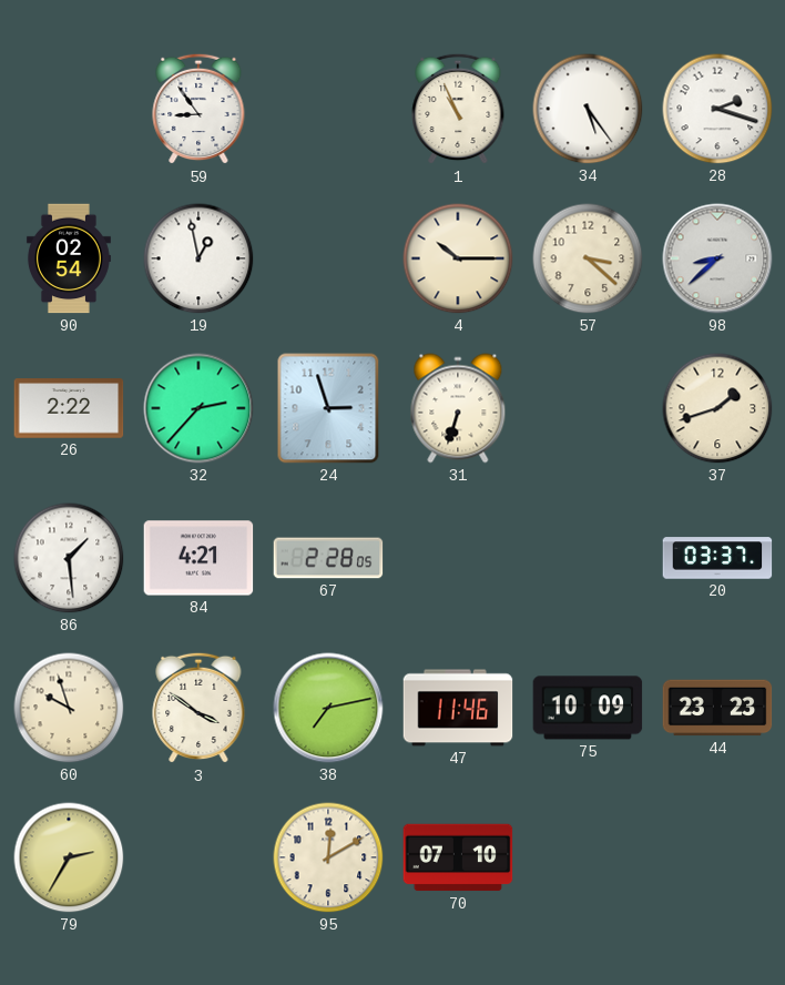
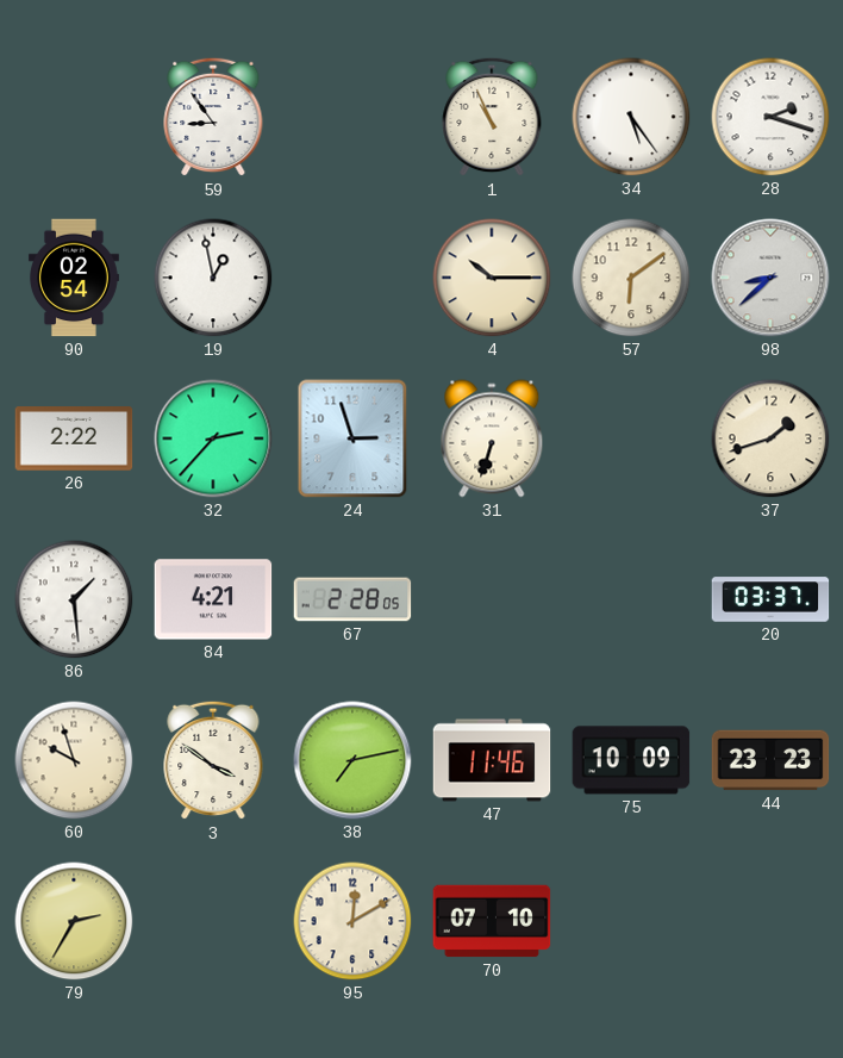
57: 3:22 -> 6:09 (631, 278)
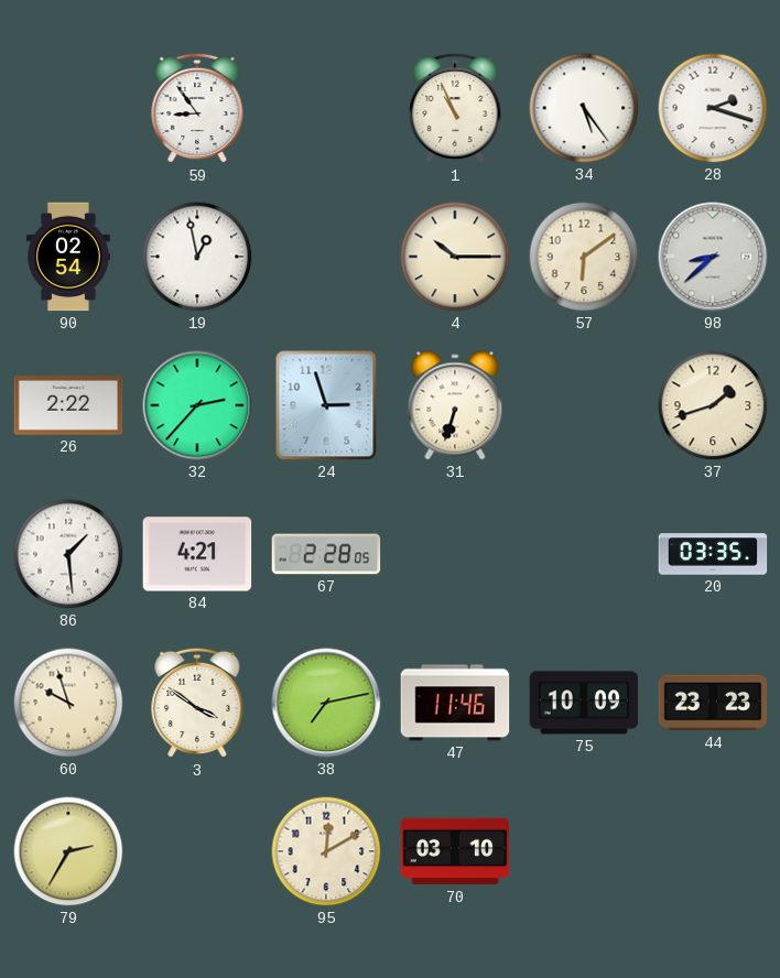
20: 03:37 -> 03:35 (713, 554)
70: 07:10 -> 03:10 (455, 851)
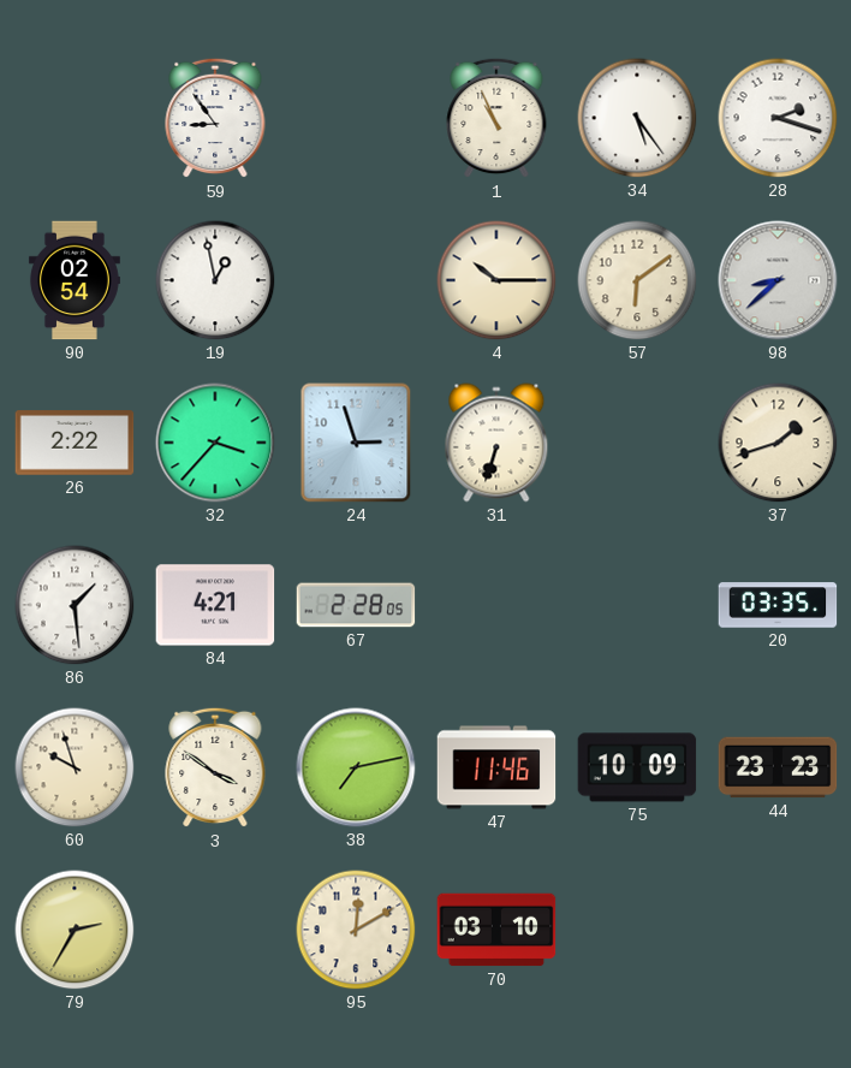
32: 2:37 -> 3:37 (215, 443)
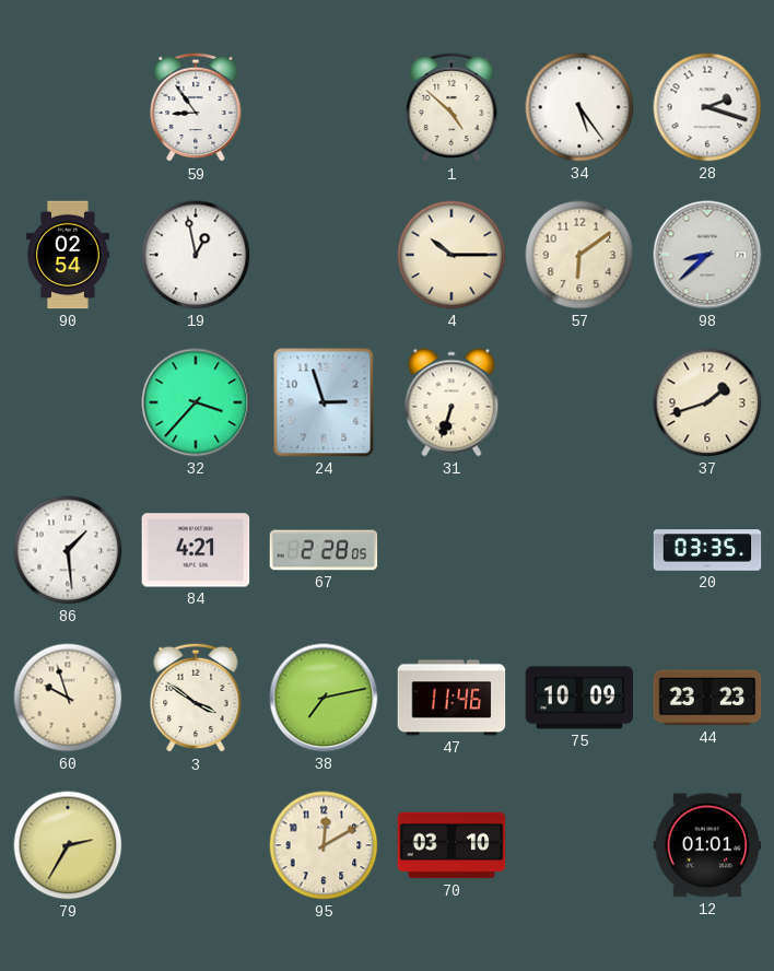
1: 10:56 -> 4:52 (451, 107)
26: 2:22 -> none (75, 443)
12: none -> 01:01 (707, 845)
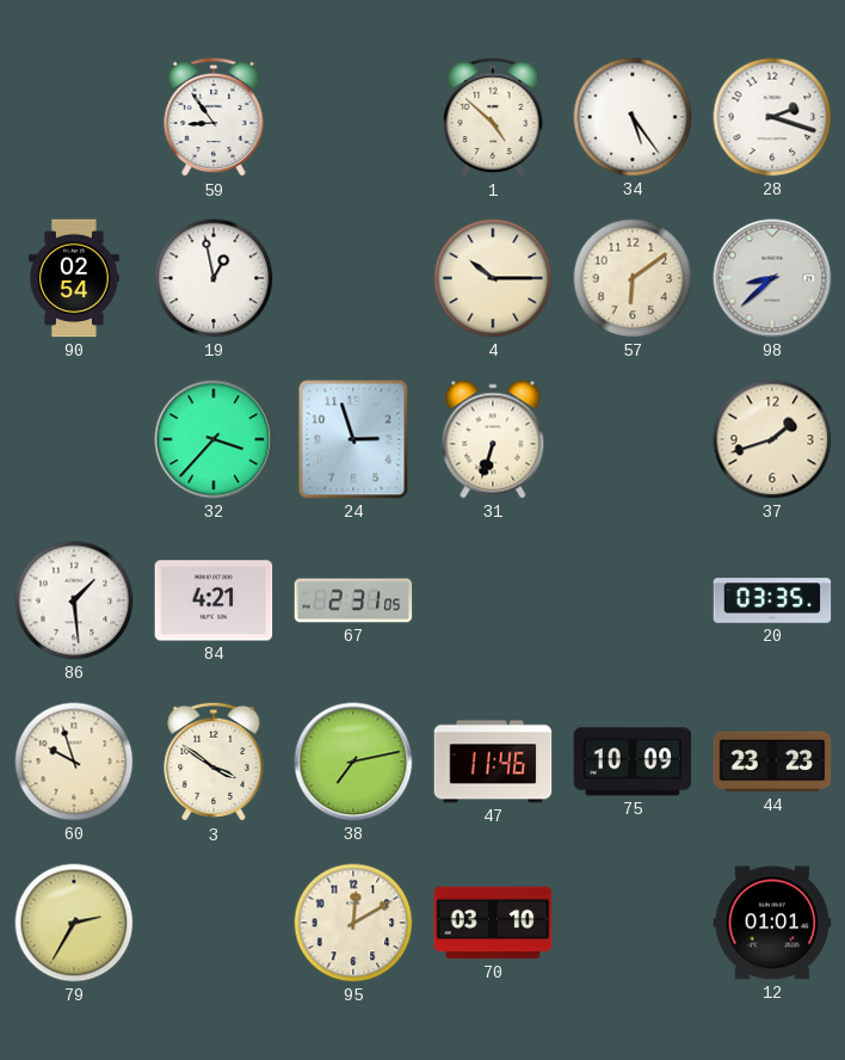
67: 2:28 -> 2:31 (353, 600)
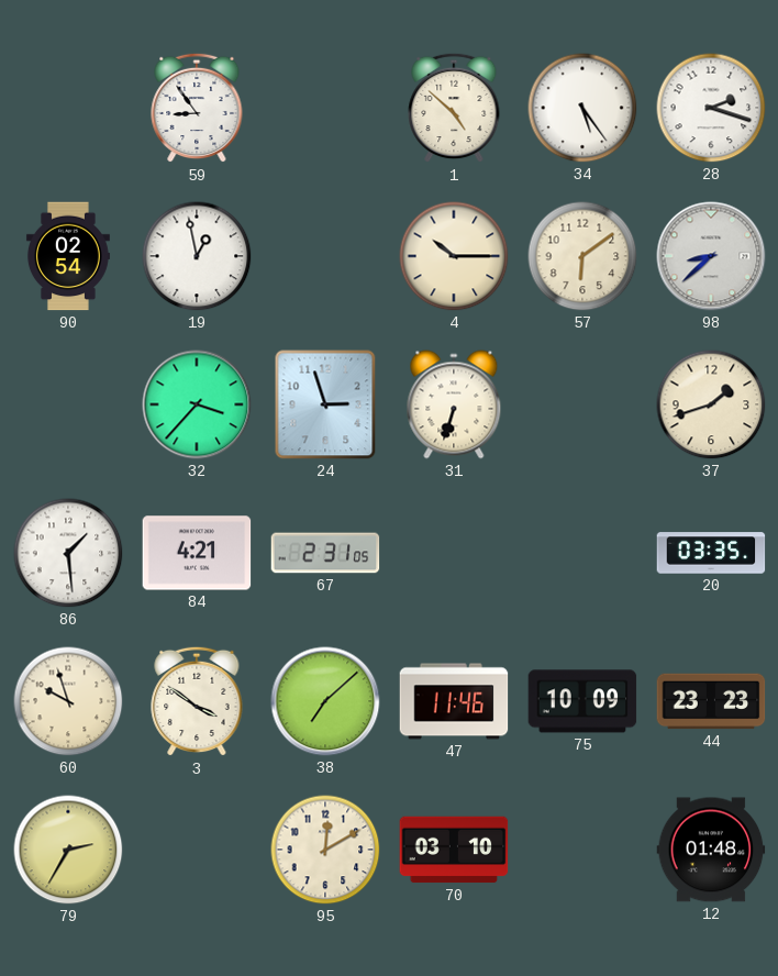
38: 7:13 -> 7:08 (325, 701)
12: 01:01 -> 01:48 (711, 850)
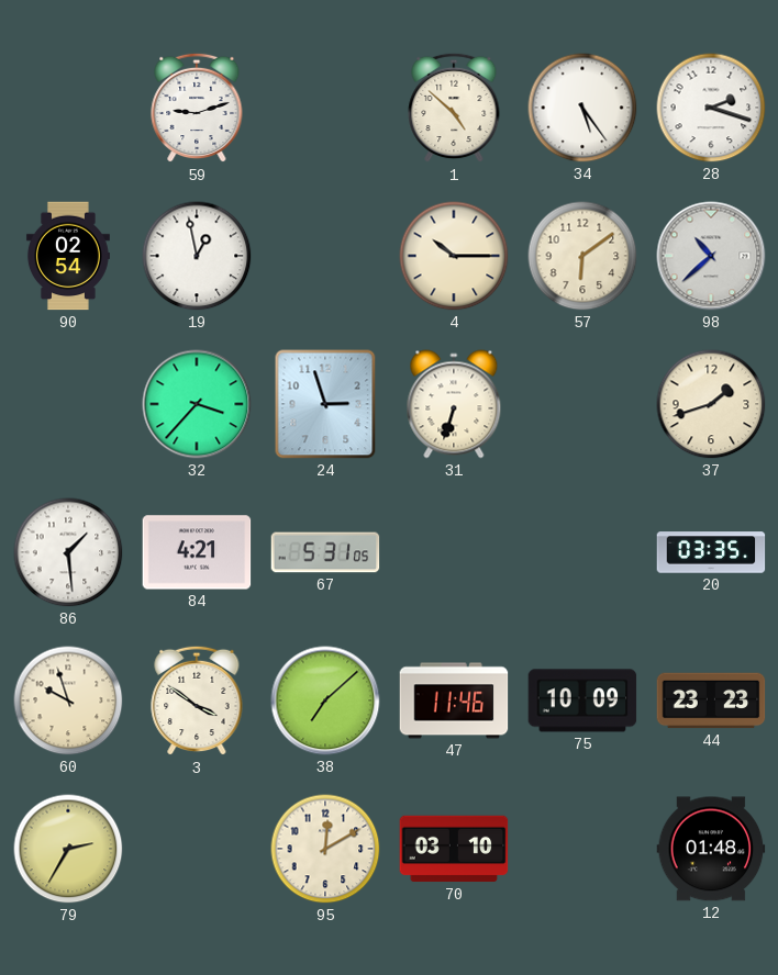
59: 8:54 -> 9:12 (197, 108)
98: 8:38 -> 10:38 (711, 256)
67: 2:31 -> 5:31 (325, 552)
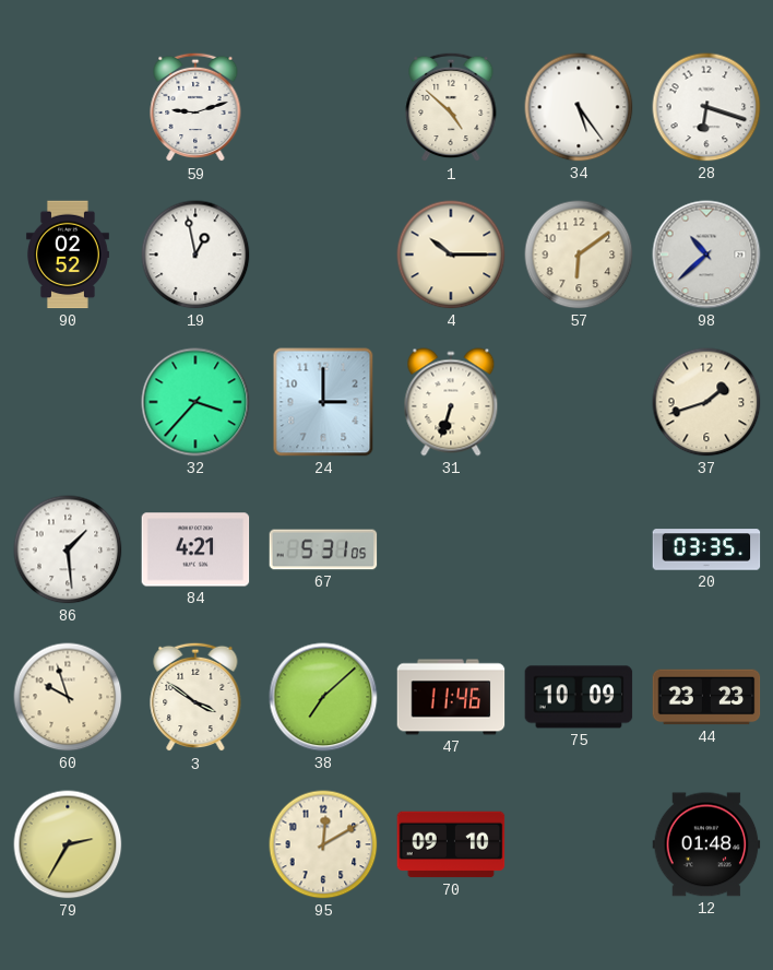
28: 2:18 -> 6:18 (706, 107)
90: 02:54 -> 02:52 (68, 255)
24: 2:57 -> 3:00 (323, 402)
70: 03:10 -> 09:10 (451, 844)
